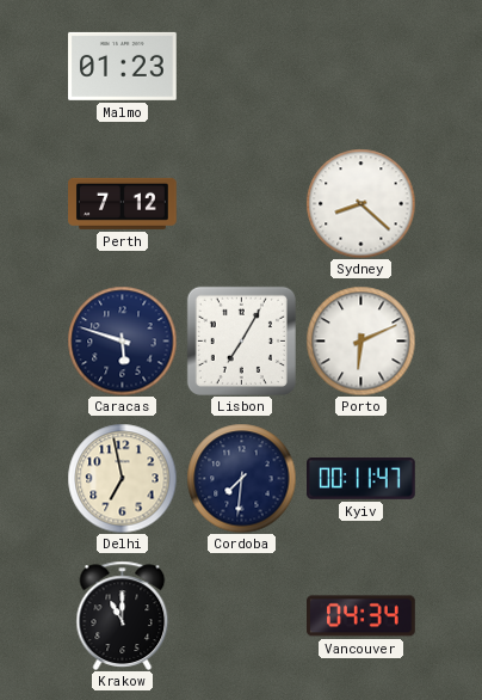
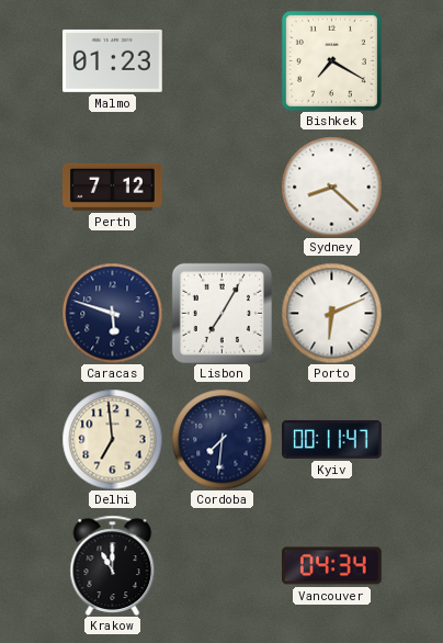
Bishkek: none -> 7:20 (331, 60)
Delhi: 6:58 -> 6:59 (112, 439)
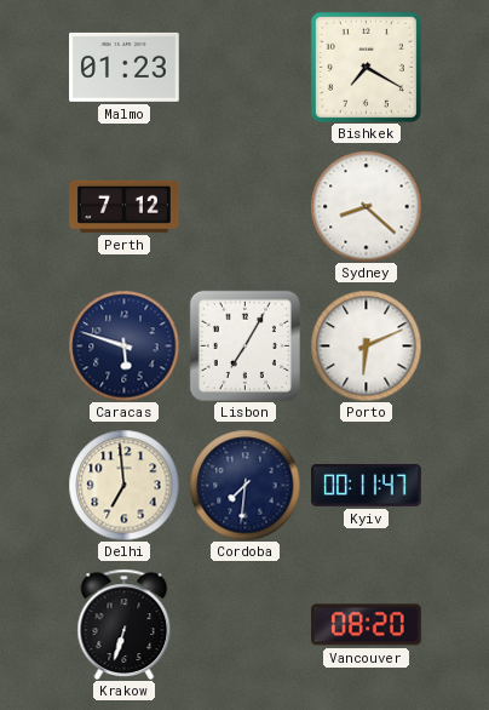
Krakow: 11:00 -> 6:33 (125, 624)
Vancouver: 04:34 -> 08:20 (367, 625)
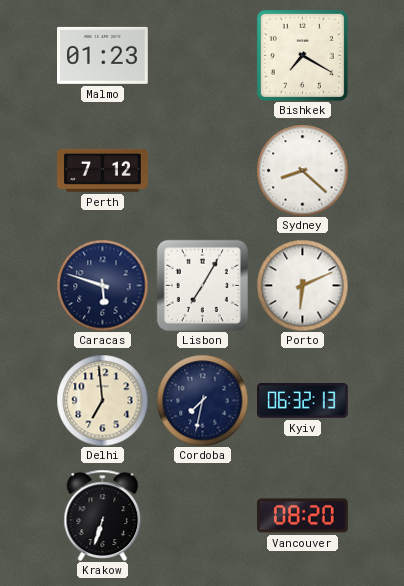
Cordoba: 7:31 -> 7:32 (202, 400)
Kyiv: 00:11 -> 06:32 (303, 401)
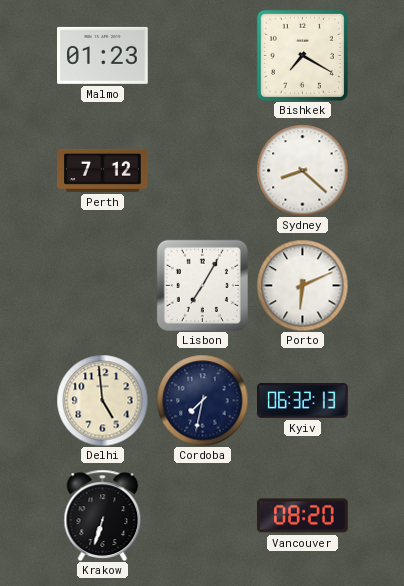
Caracas: 5:48 -> none (102, 285)
Delhi: 6:59 -> 4:59 (102, 400)
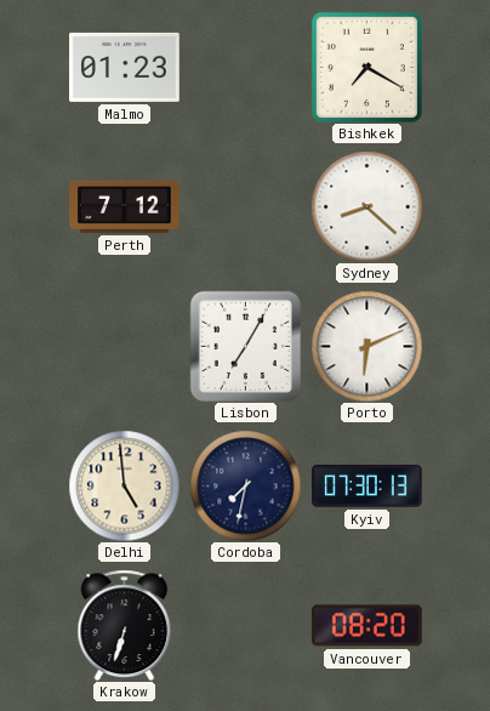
Kyiv: 06:32 -> 07:30 (367, 487)
